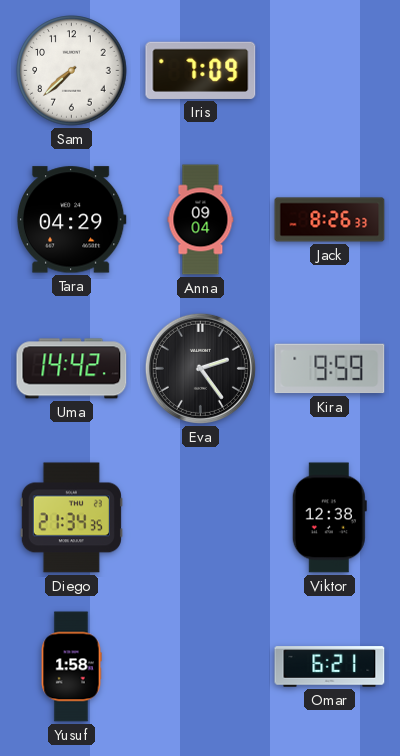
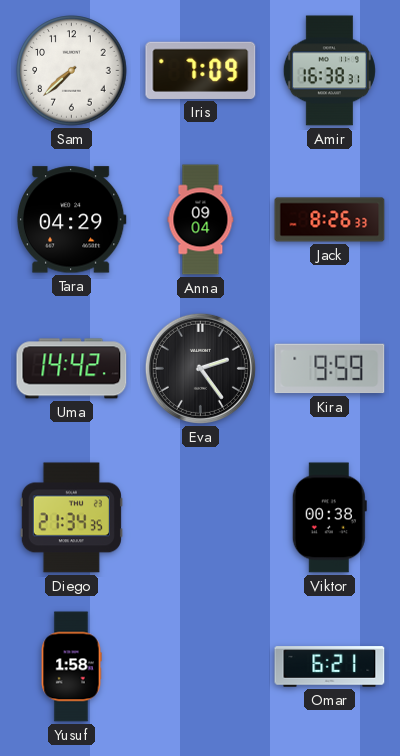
Amir: none -> 16:38 (329, 71)
Viktor: 12:38 -> 00:38 (329, 518)
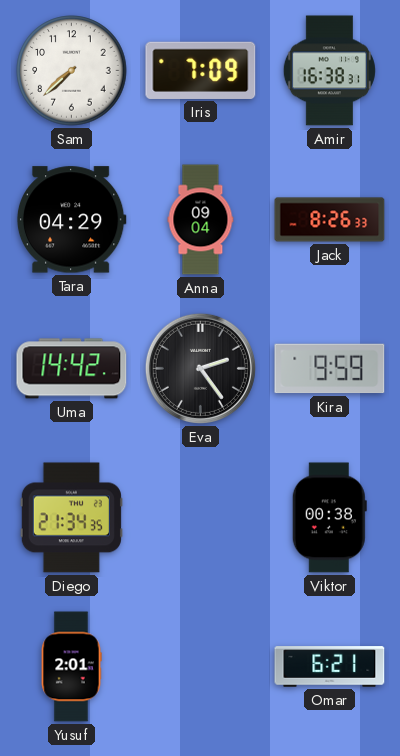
Yusuf: 1:58 -> 2:01 (71, 667)
